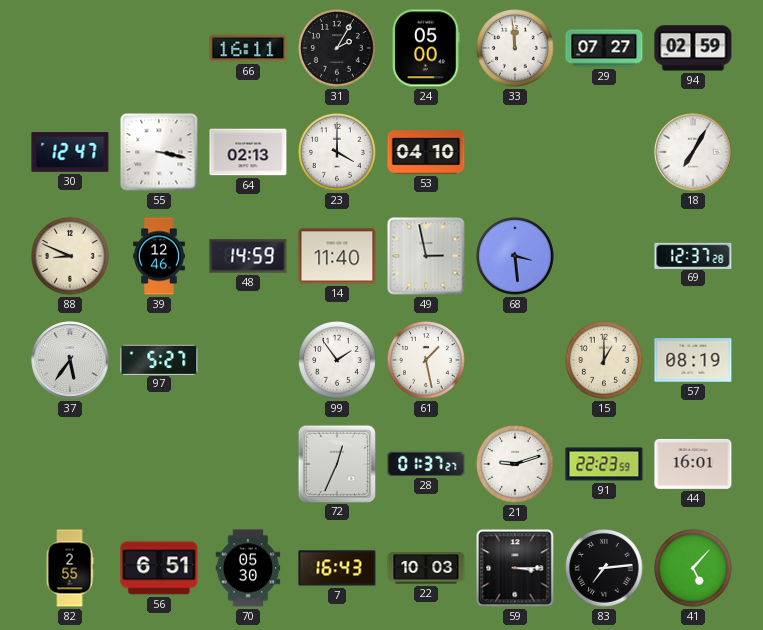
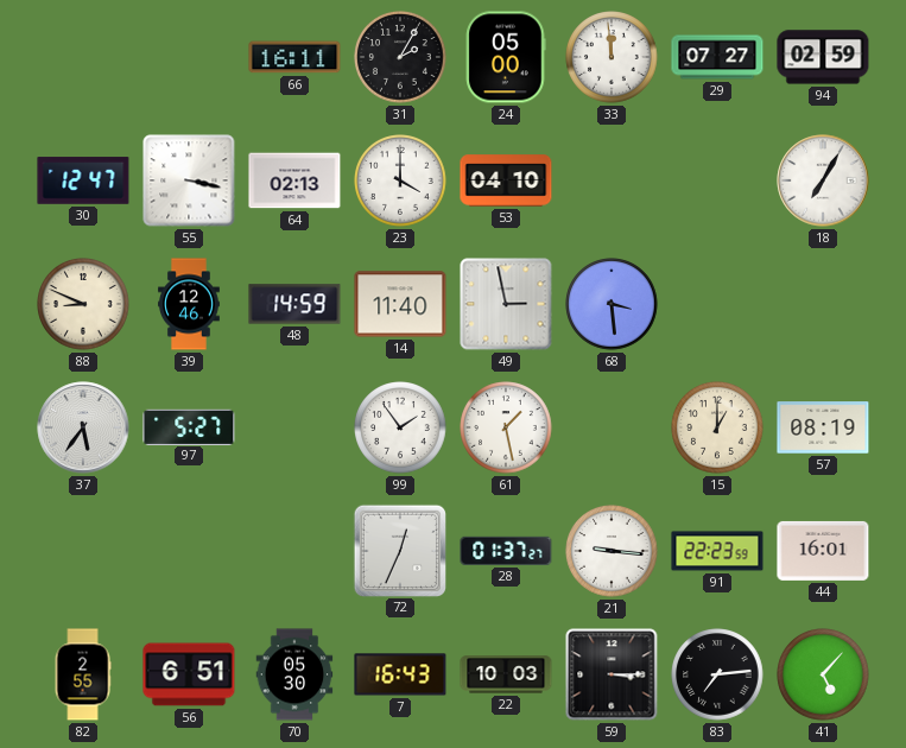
69: 12:37 -> none (693, 255)
21: 9:12 -> 9:16 (612, 551)
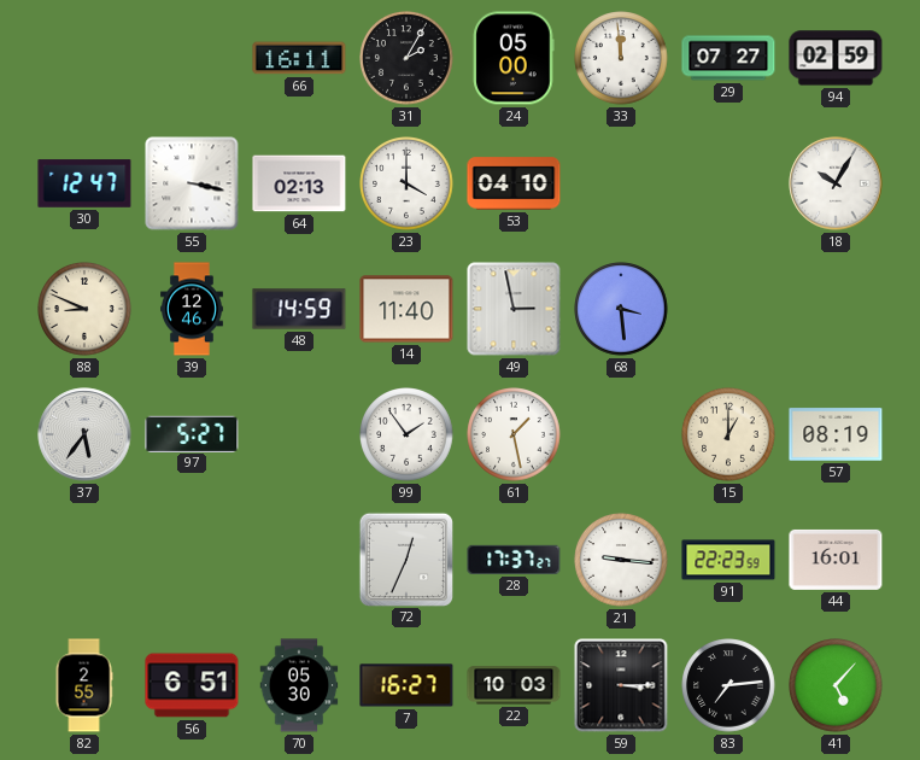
18: 7:05 -> 10:05 (836, 183)
28: 01:37 -> 17:37 (514, 560)
7: 16:43 -> 16:27 (406, 685)
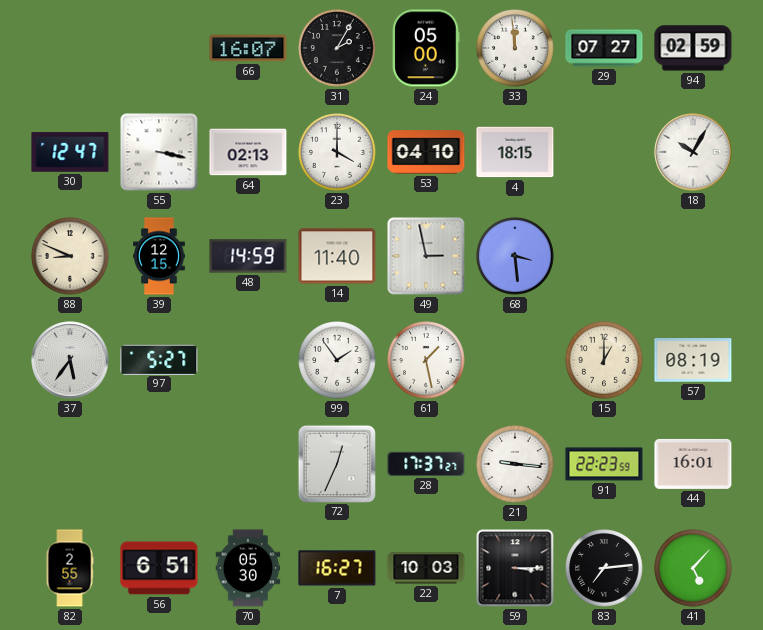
66: 16:11 -> 16:07 (248, 48)
4: none -> 18:15 (515, 152)
39: 12:46 -> 12:15 (160, 256)
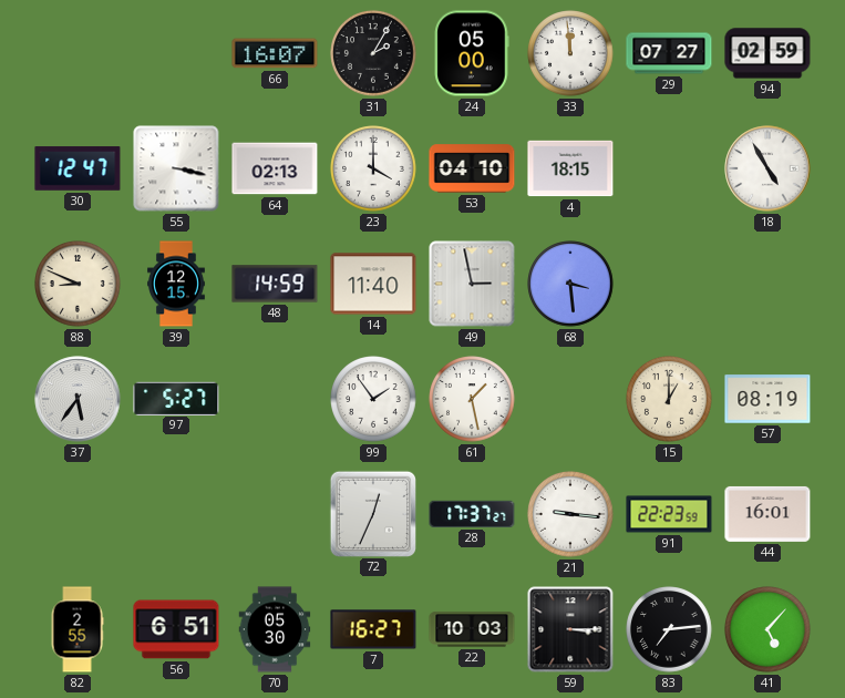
18: 10:05 -> 4:55 (767, 168)
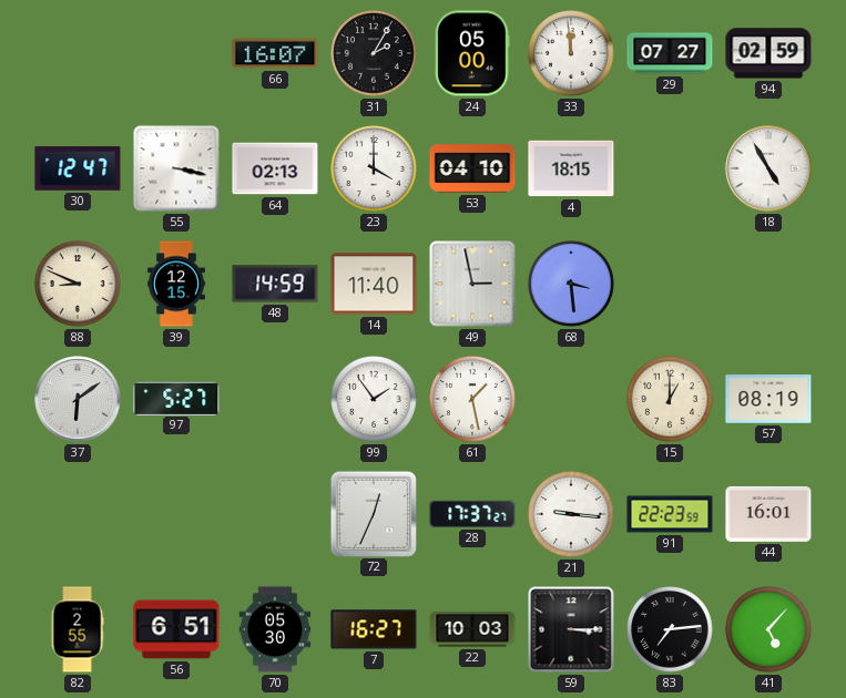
37: 5:36 -> 6:09 (78, 399)
